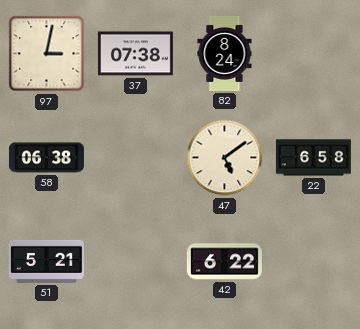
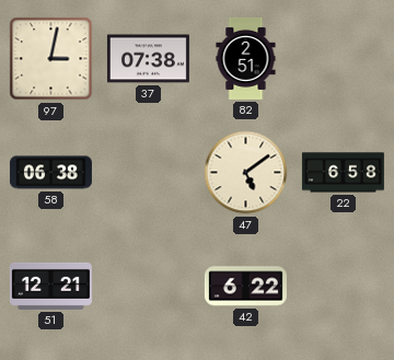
82: 8:24 -> 2:51 (246, 58)
51: 5:21 -> 12:21 (50, 286)
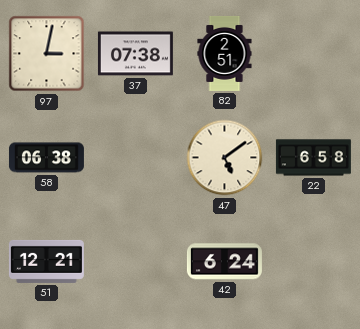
42: 6:22 -> 6:24 (224, 262)
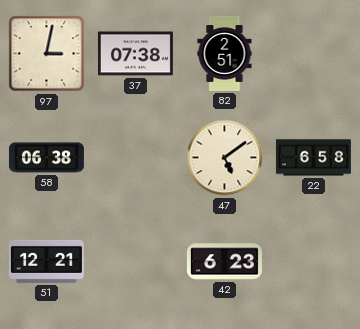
42: 6:24 -> 6:23 (224, 262)
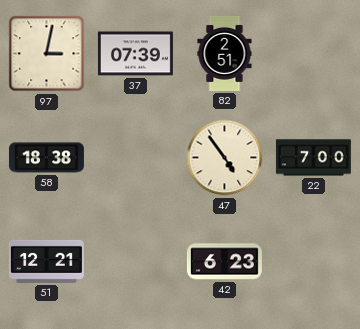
37: 07:38 -> 07:39 (135, 54)
58: 06:38 -> 18:38 (46, 158)
47: 5:09 -> 4:54 (225, 158)
22: 6:58 -> 7:00 (313, 158)
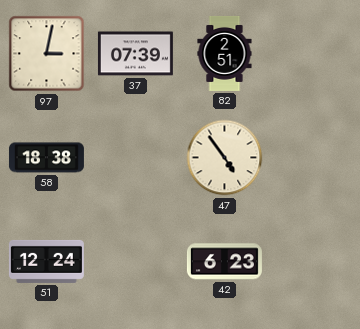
22: 7:00 -> none (313, 158)
51: 12:21 -> 12:24 (46, 261)
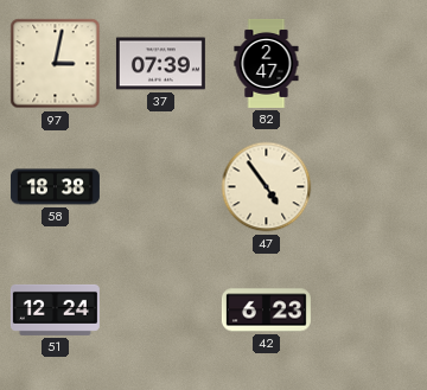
82: 2:51 -> 2:47 (267, 63)
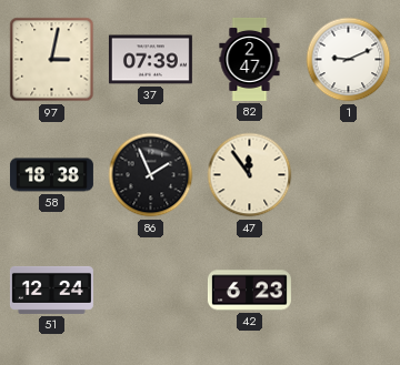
1: none -> 9:11 (349, 60)
86: none -> 1:56 (151, 175)
47: 4:54 -> 11:54 (250, 175)
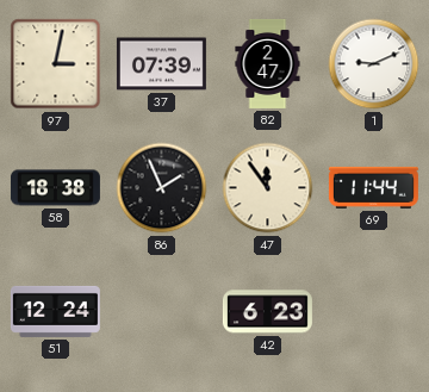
69: none -> 11:44 (373, 187)
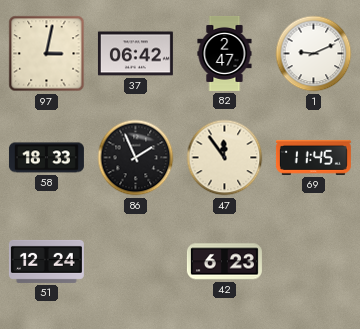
37: 07:39 -> 06:42 (135, 54)
58: 18:38 -> 18:33 (46, 158)
69: 11:44 -> 11:45 (313, 157)
